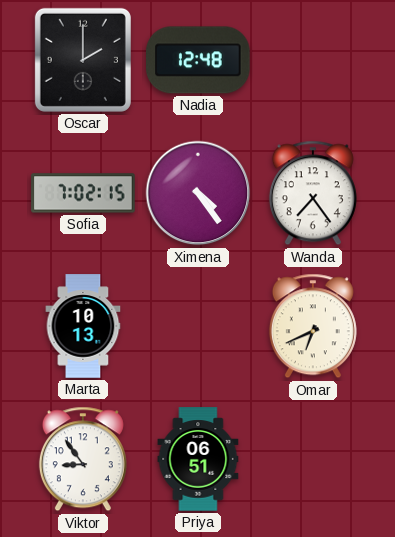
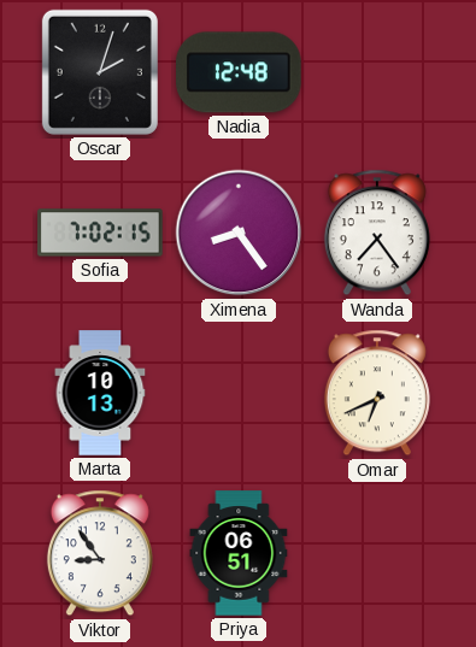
Oscar: 2:00 -> 2:03 (100, 72)
Ximena: 4:24 -> 8:24 (239, 233)
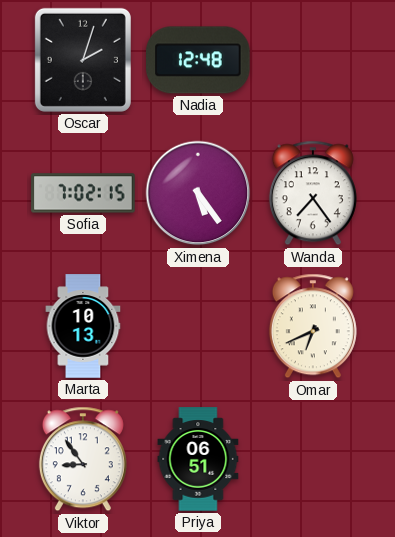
Ximena: 8:24 -> 5:24 (198, 193)
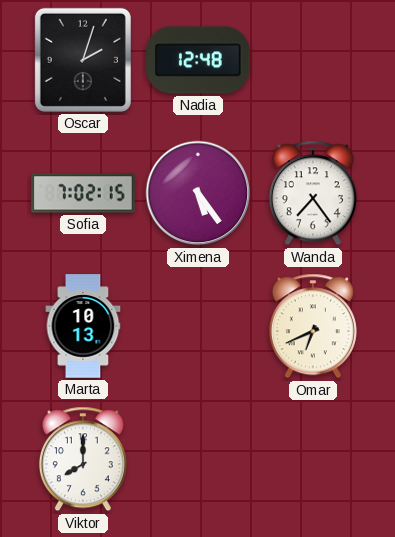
Viktor: 8:54 -> 8:00 (83, 459)
Priya: 06:51 -> none (198, 459)
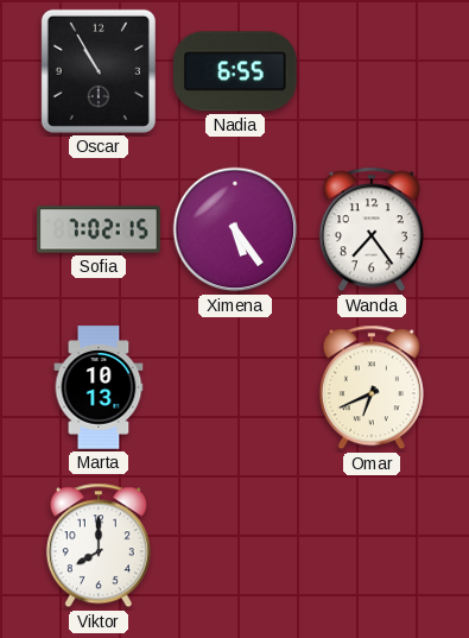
Oscar: 2:03 -> 10:55 (99, 71)
Nadia: 12:48 -> 6:55 (235, 71)
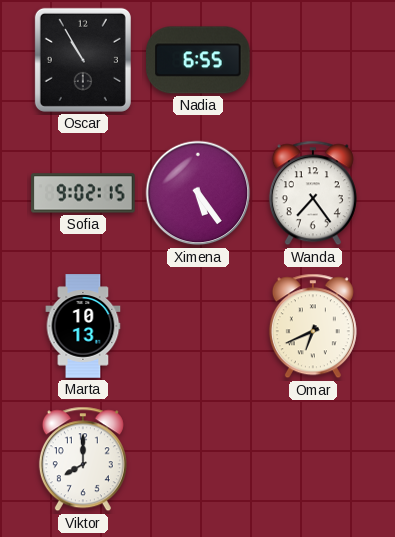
Sofia: 7:02 -> 9:02 (83, 193)
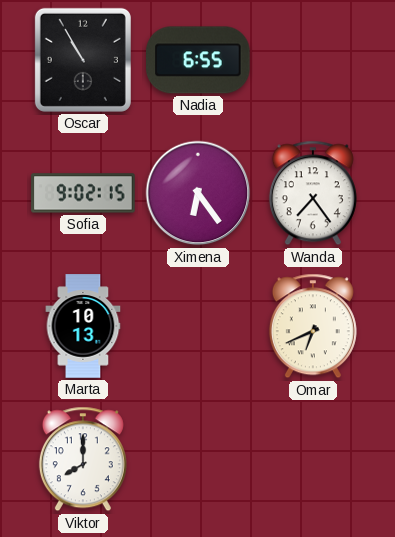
Ximena: 5:24 -> 6:24 (198, 193)
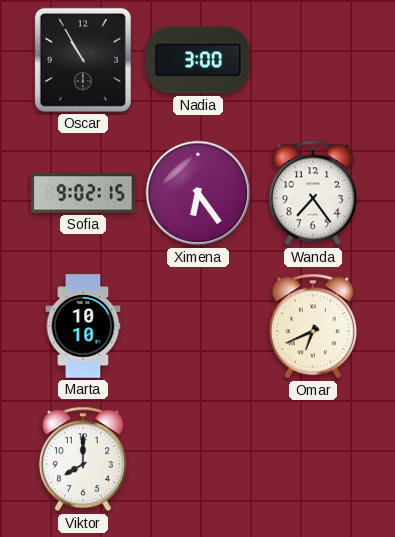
Nadia: 6:55 -> 3:00 (198, 60)
Marta: 10:13 -> 10:10 (83, 326)
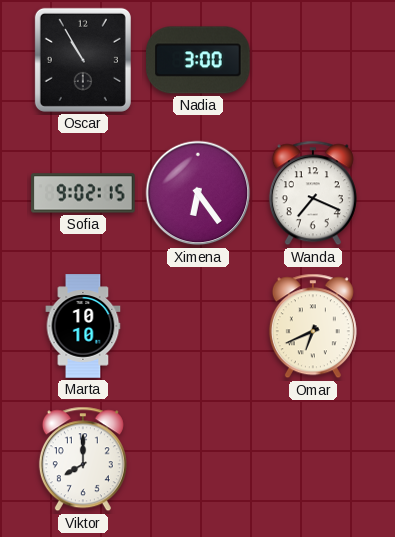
Wanda: 7:24 -> 7:19 (313, 193)
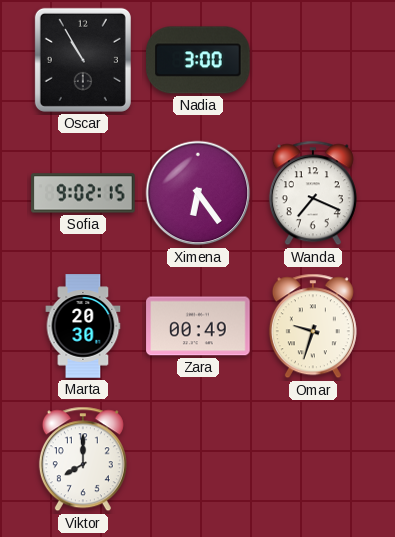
Marta: 10:10 -> 20:30 (83, 326)
Zara: none -> 00:49 (198, 326)
Omar: 6:41 -> 9:33 (313, 326)
